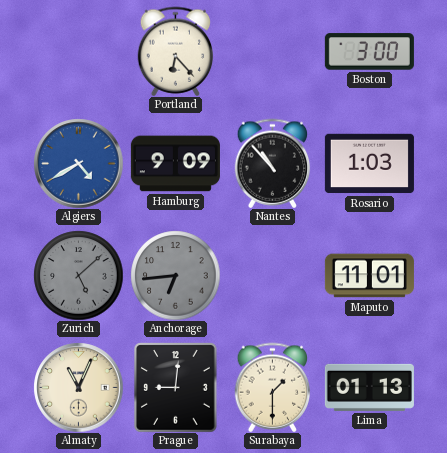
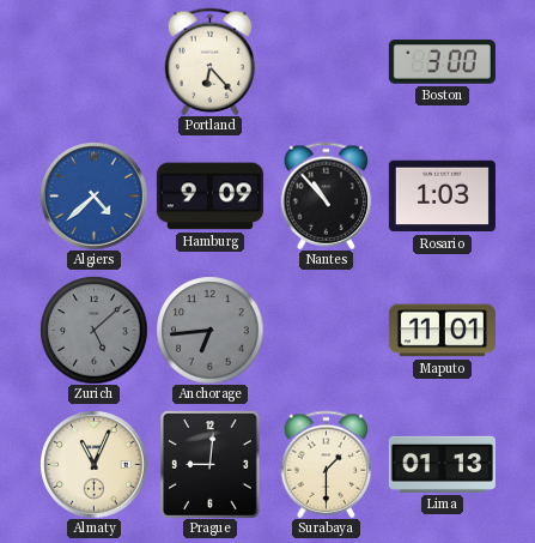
Algiers: 4:40 -> 4:38 (93, 195)
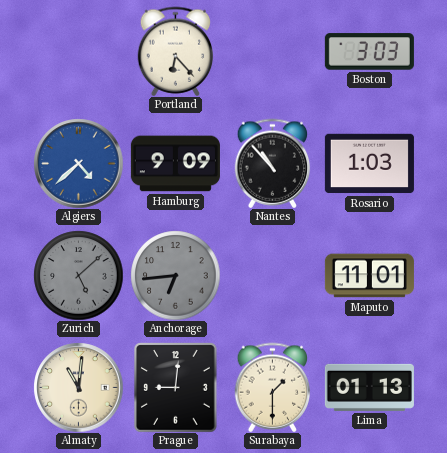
Boston: 3:00 -> 3:03 (369, 52)
Almaty: 11:04 -> 11:01 (78, 387)
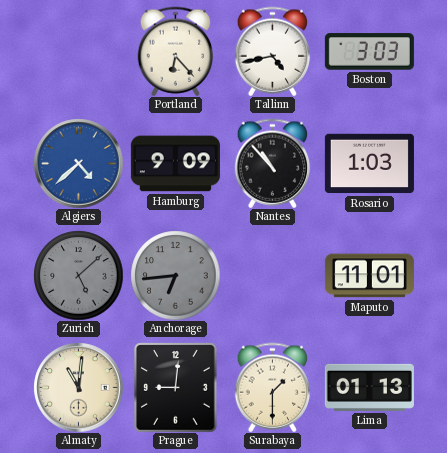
Tallinn: none -> 4:43 (273, 51)
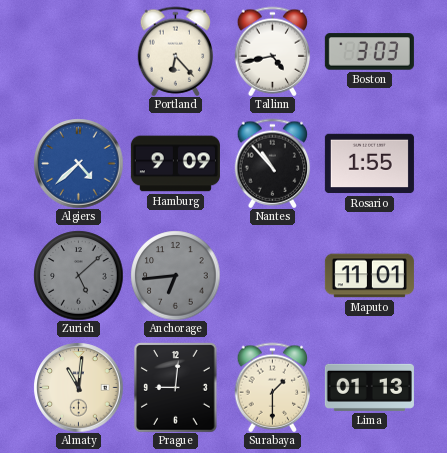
Rosario: 1:03 -> 1:55 (369, 164)
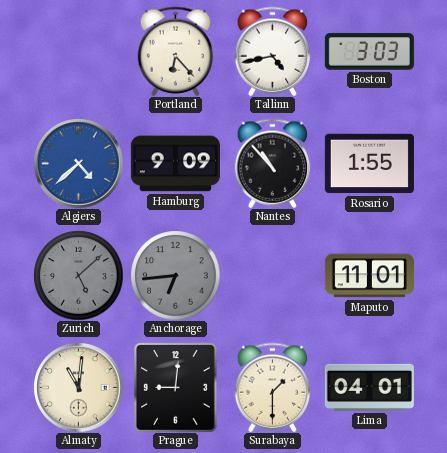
Lima: 01:13 -> 04:01 (369, 387)
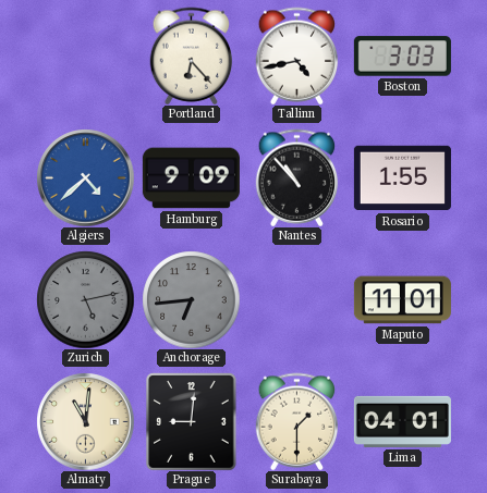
Zurich: 5:08 -> 5:13 (85, 299)
